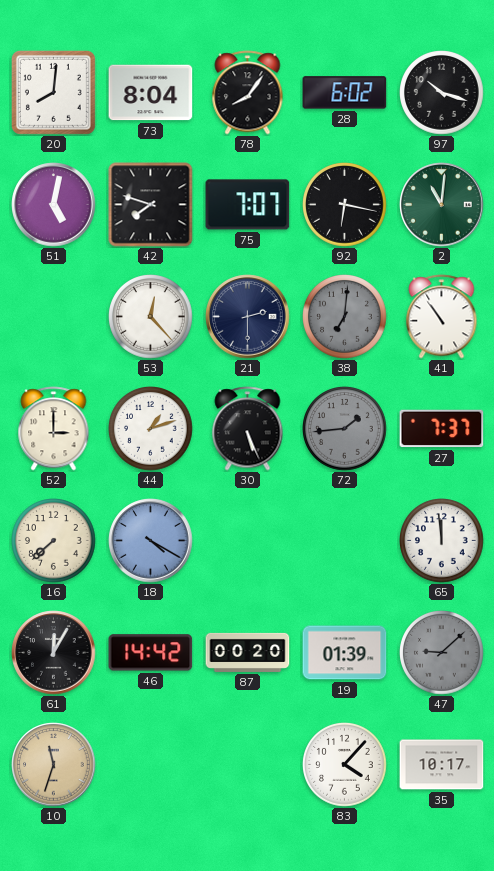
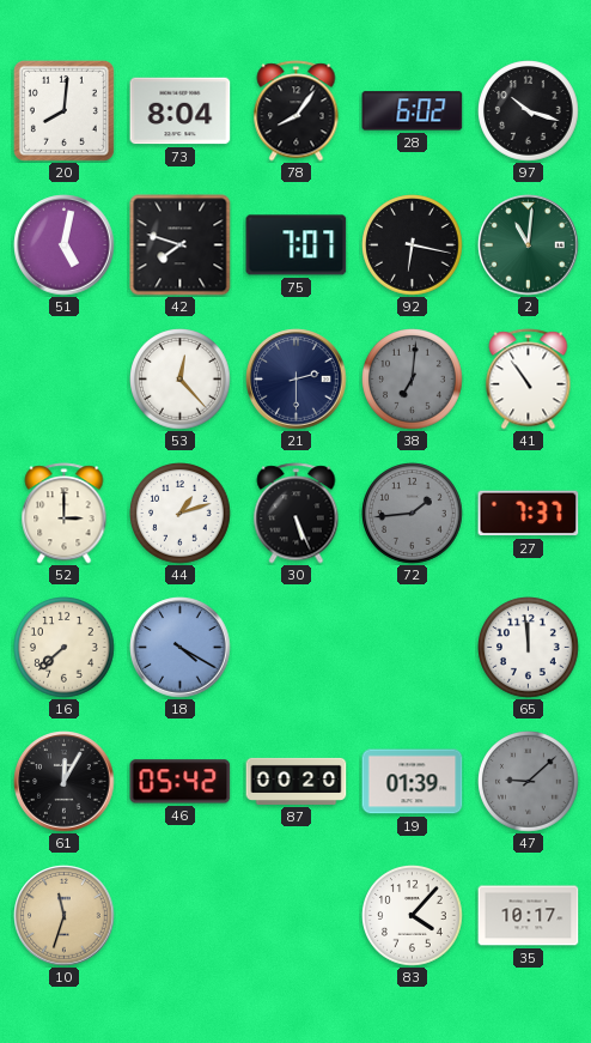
46: 14:42 -> 05:42 (181, 782)
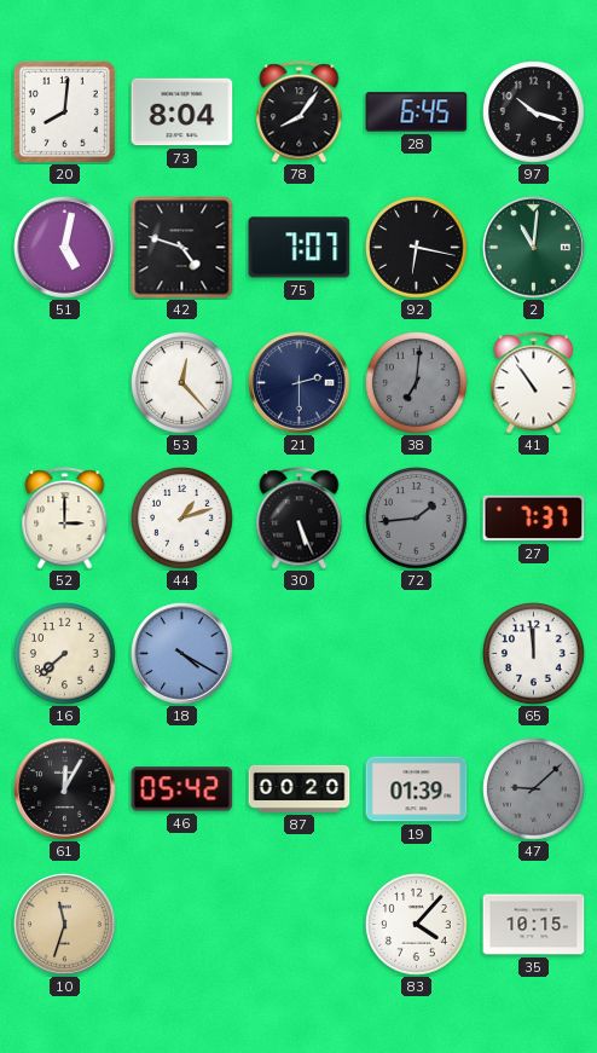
28: 6:02 -> 6:45 (417, 112)
42: 7:48 -> 4:48 (182, 248)
35: 10:17 -> 10:15 (534, 925)
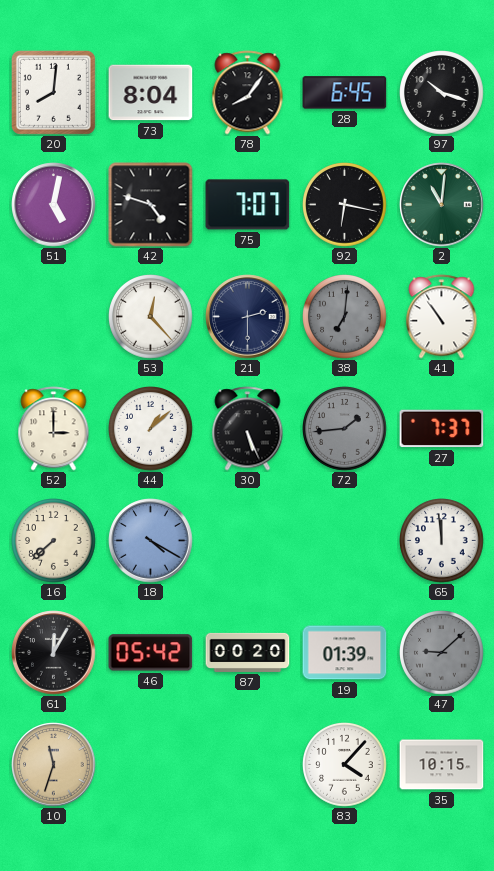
44: 1:12 -> 1:08 (151, 429)
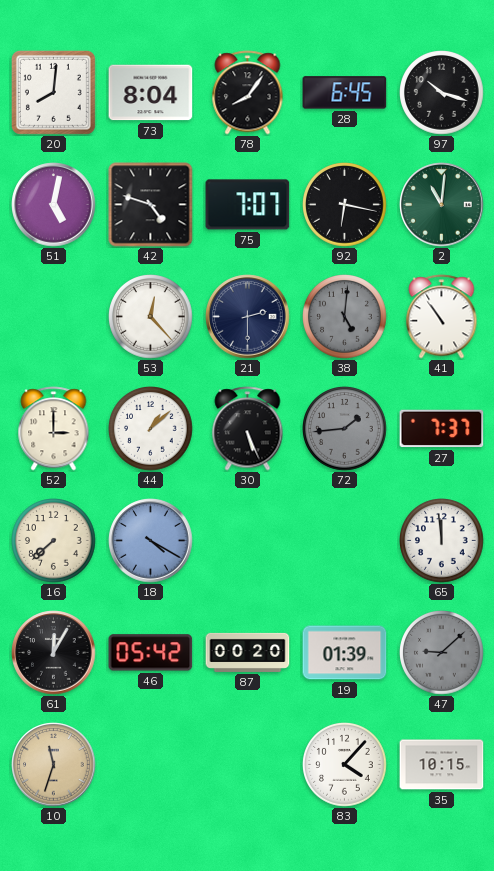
38: 7:01 -> 5:01 (345, 317)
